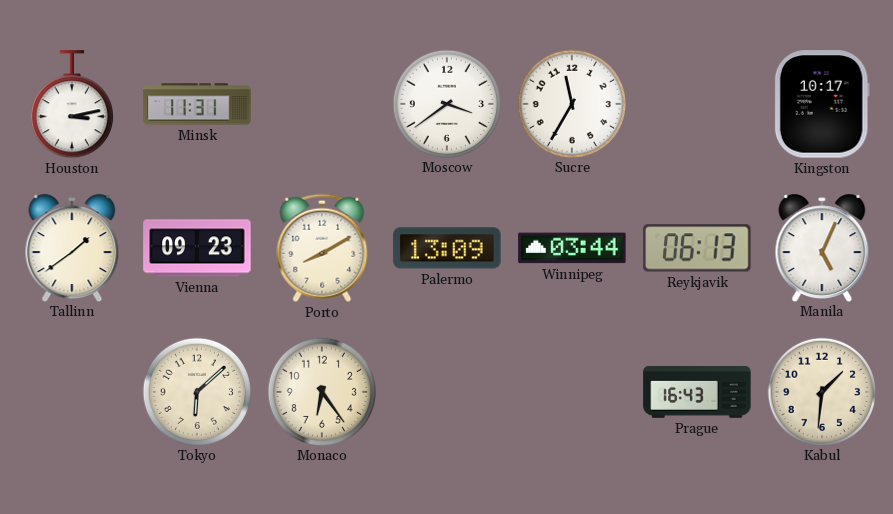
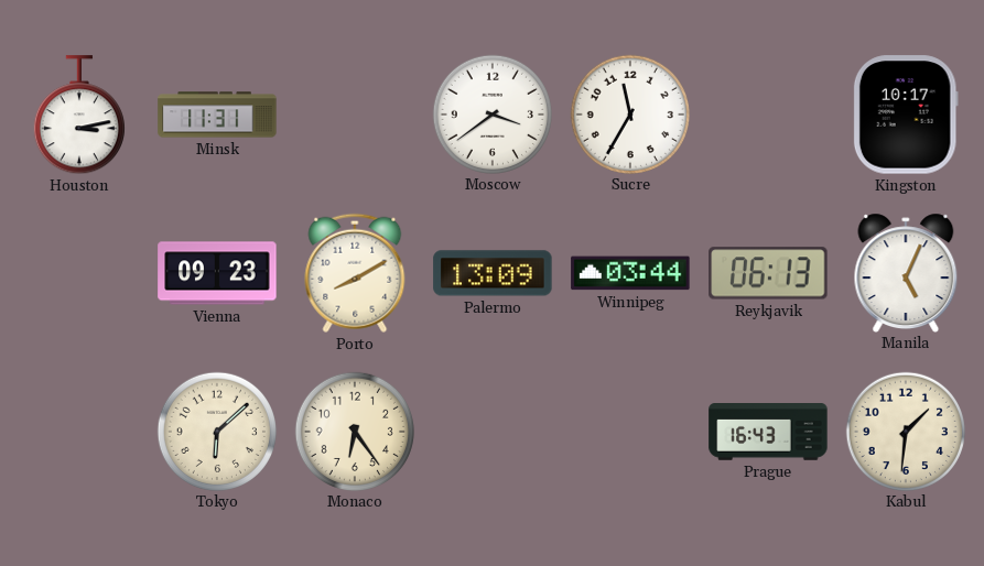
Tallinn: 1:39 -> none (72, 247)
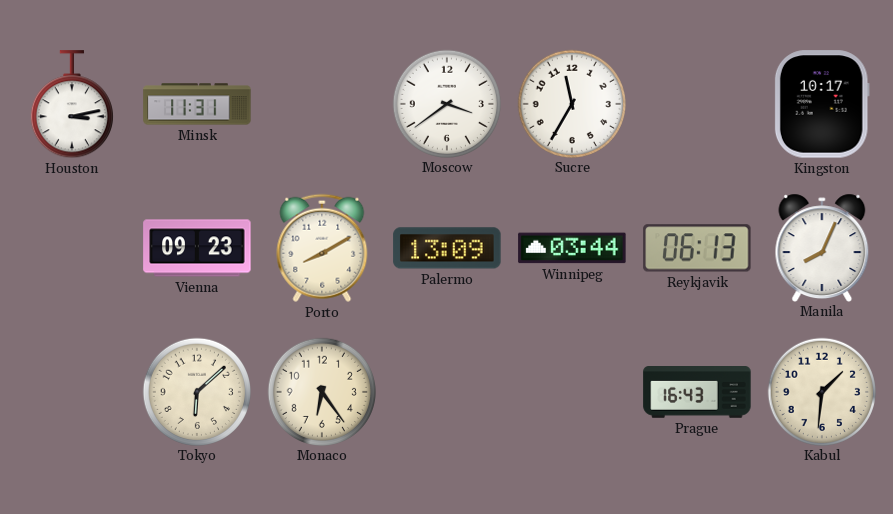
Manila: 5:04 -> 8:04 (822, 247)
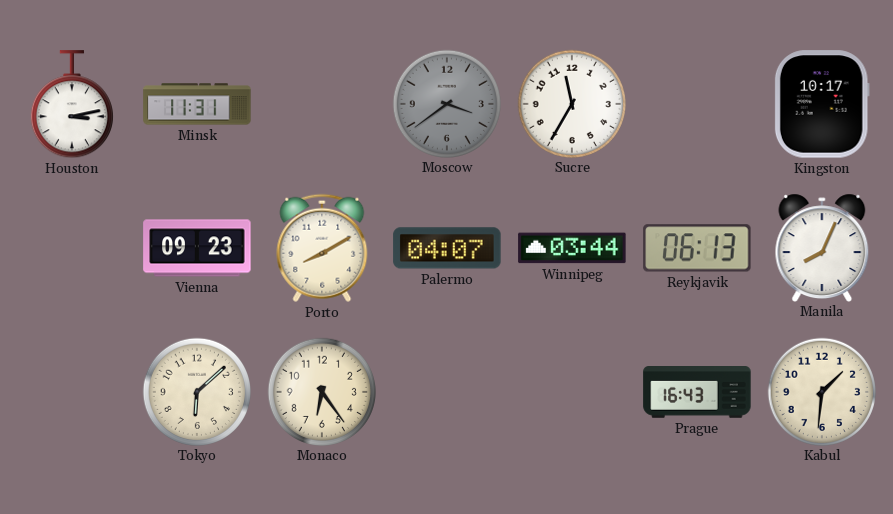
Moscow dial: white -> grey (446, 103)
Palermo: 13:09 -> 04:07 (447, 248)
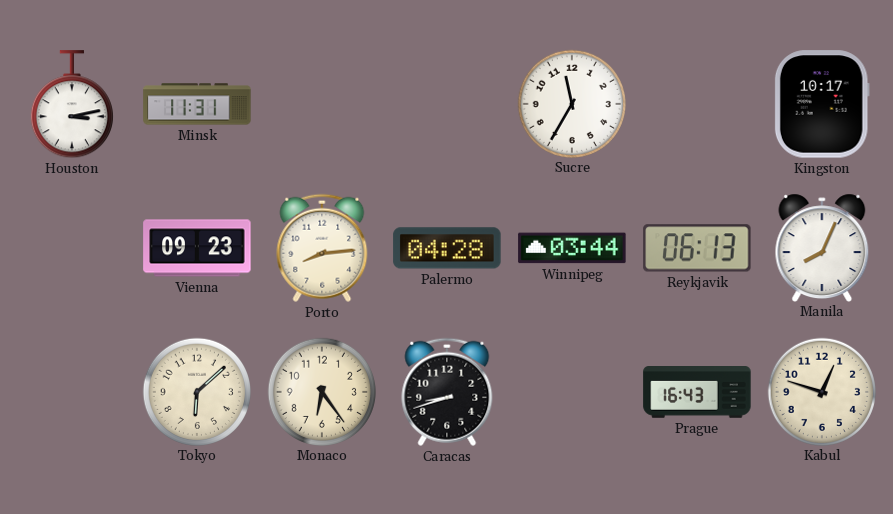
Moscow: 3:39 -> none (446, 103)
Porto: 8:10 -> 8:14 (322, 248)
Palermo: 04:07 -> 04:28 (447, 248)
Caracas: none -> 8:42 (447, 392)
Kabul: 1:31 -> 12:48 (821, 391)
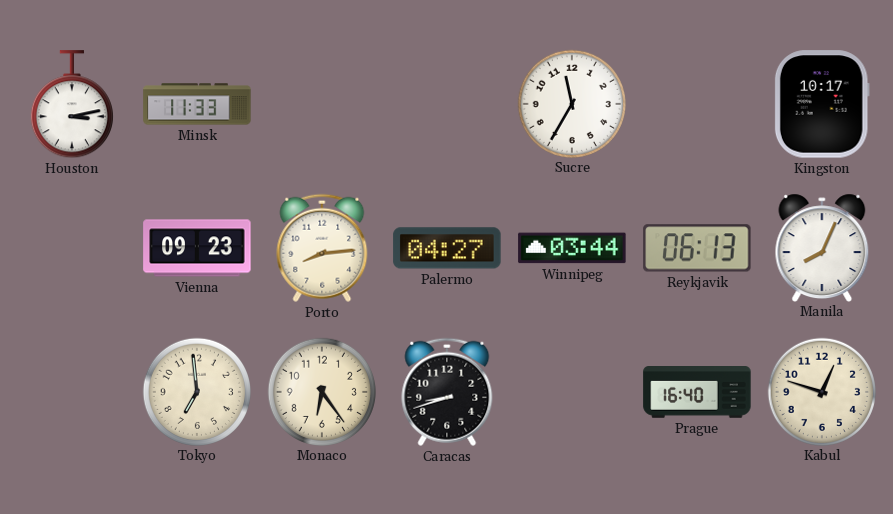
Minsk: 11:31 -> 11:33 (197, 104)
Palermo: 04:28 -> 04:27 (447, 248)
Tokyo: 6:08 -> 6:59 (196, 391)
Prague: 16:43 -> 16:40 (697, 393)
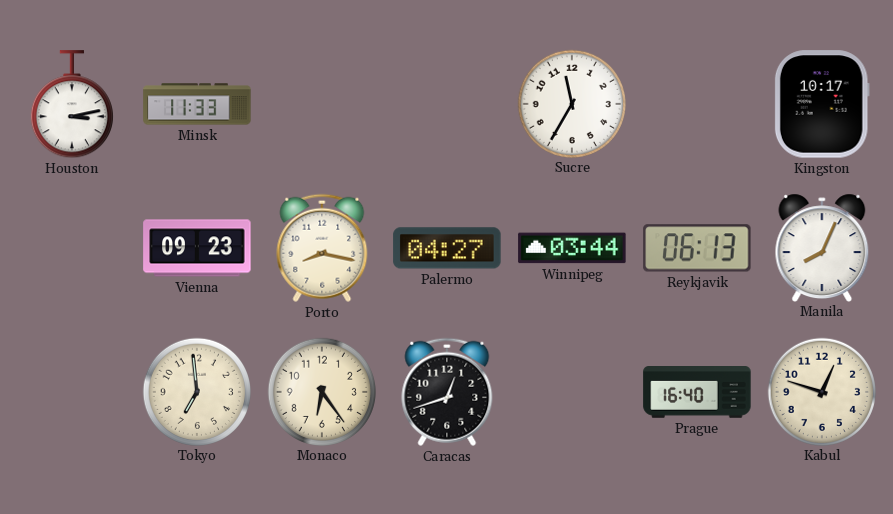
Porto: 8:14 -> 8:17 (322, 248)
Caracas: 8:42 -> 12:42 (447, 392)
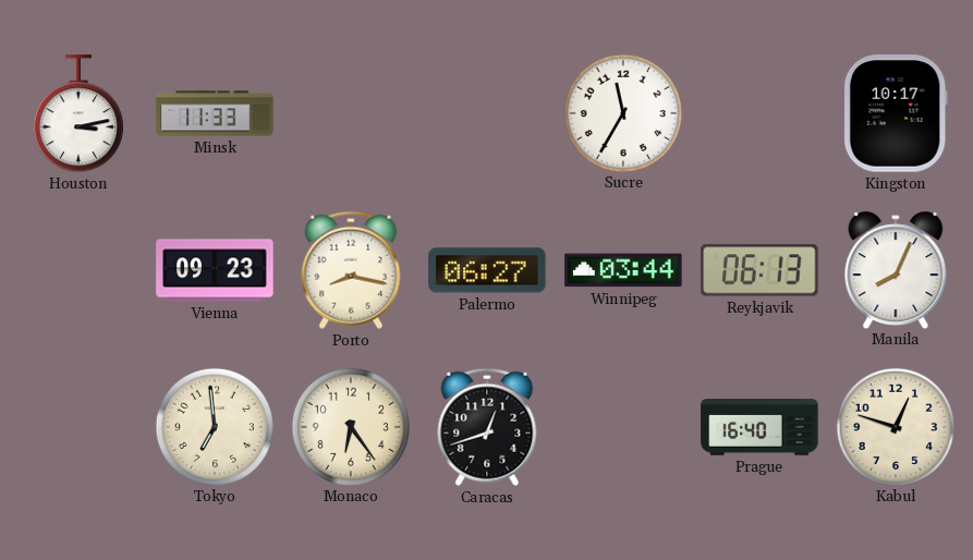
Palermo: 04:27 -> 06:27 (487, 270)
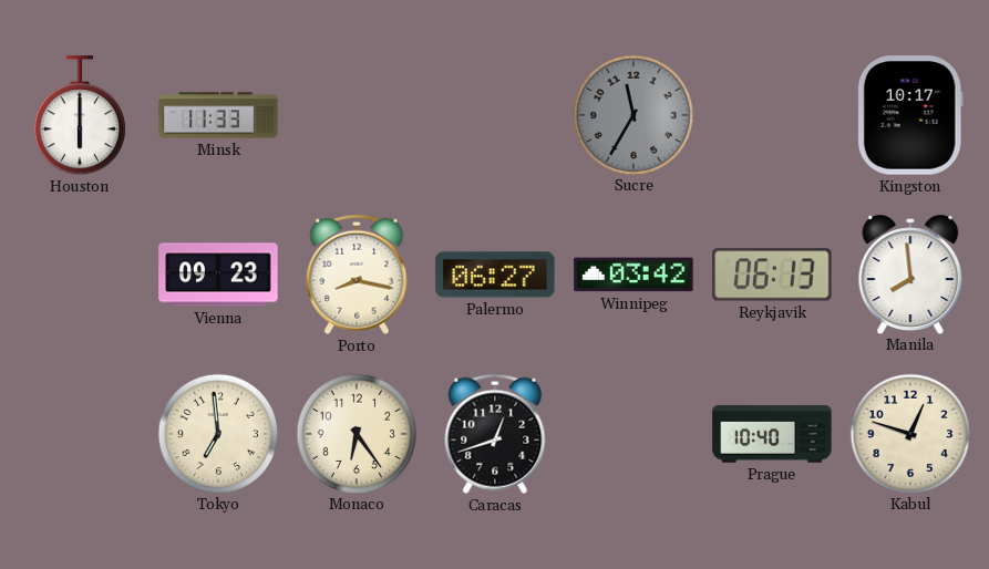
Houston: 3:13 -> 6:00 (80, 116)
Sucre dial: white -> grey (632, 114)
Winnipeg: 03:44 -> 03:42 (633, 275)
Manila: 8:04 -> 7:59 (910, 273)
Prague: 16:40 -> 10:40 (772, 435)
